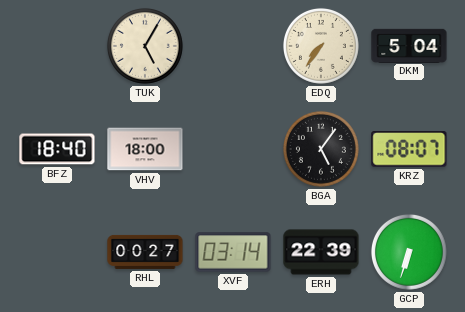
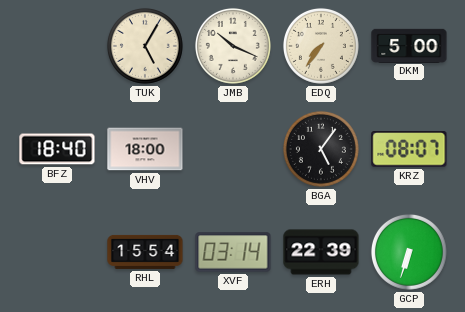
JMB: none -> 10:19 (233, 46)
DKM: 5:04 -> 5:00 (409, 45)
RHL: 00:27 -> 15:54 (145, 252)
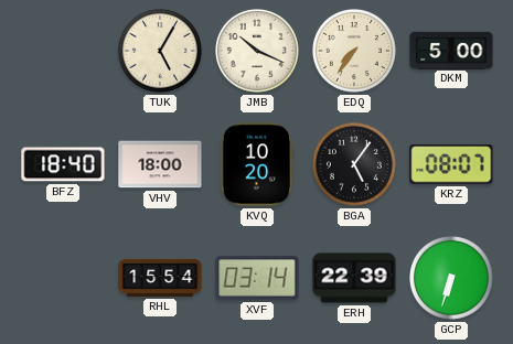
KVQ: none -> 10:20 (257, 164)
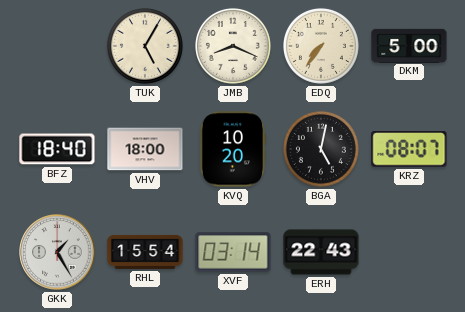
JMB: 10:19 -> 8:19 (233, 46)
BGA: 5:06 -> 5:02 (321, 149)
GKK: none -> 1:25 (57, 252)
ERH: 22:39 -> 22:43 (321, 252)
GCP: 6:33 -> none (451, 278)
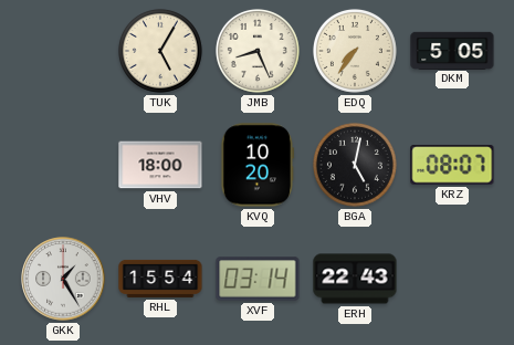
JMB: 8:19 -> 8:26 (258, 51)
DKM: 5:00 -> 5:05 (452, 50)
BFZ: 18:40 -> none (57, 149)
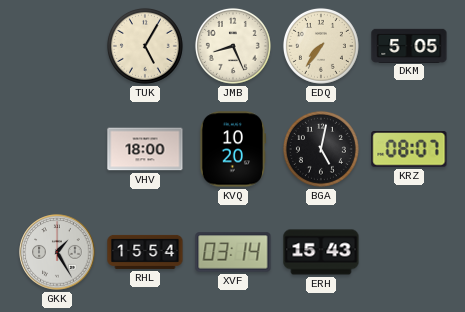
ERH: 22:43 -> 15:43 (321, 252)
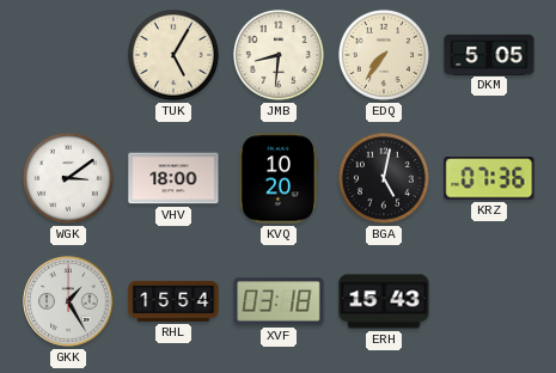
JMB: 8:26 -> 8:31 (279, 55)
WGK: none -> 3:09 (68, 178)
KRZ: 08:07 -> 07:36 (489, 178)
XVF: 03:14 -> 03:18 (279, 301)
